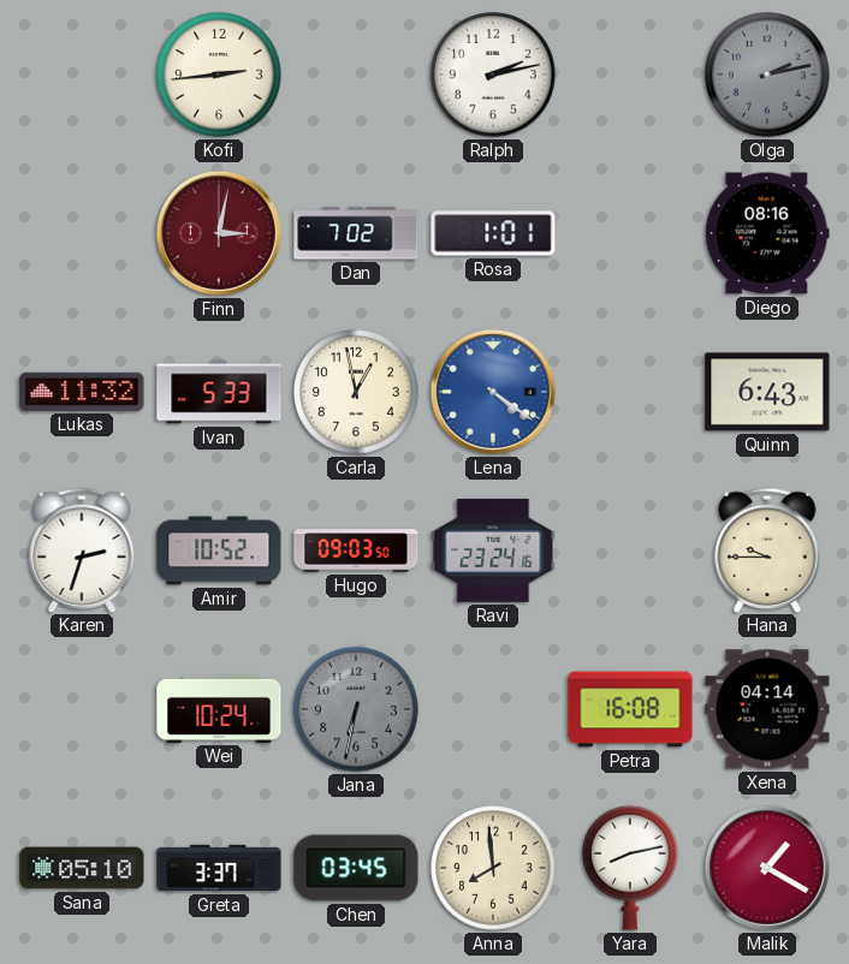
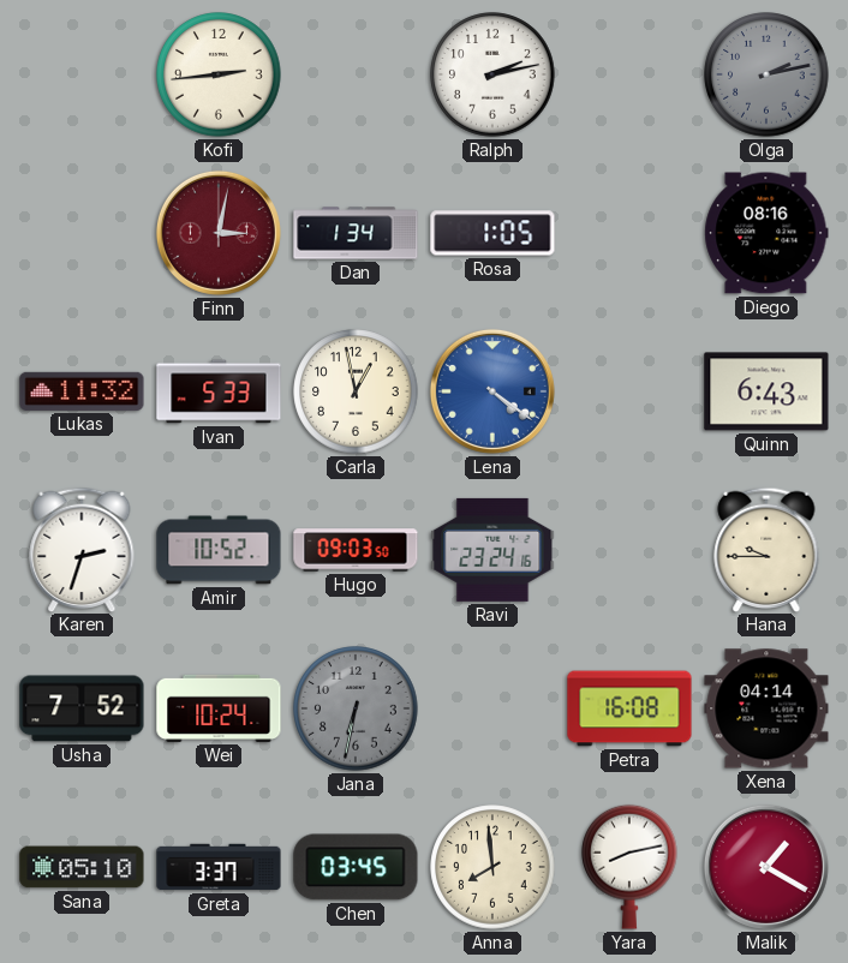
Dan: 7:02 -> 1:34 (356, 233)
Rosa: 1:01 -> 1:05 (492, 233)
Usha: none -> 7:52 (82, 708)
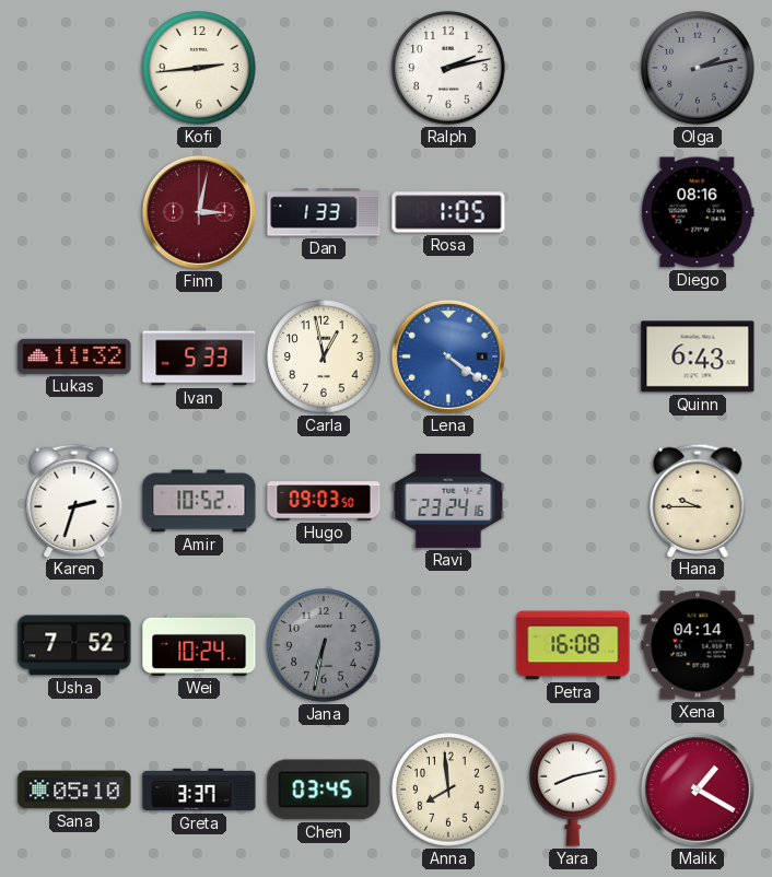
Dan: 1:34 -> 1:33 (324, 212)
